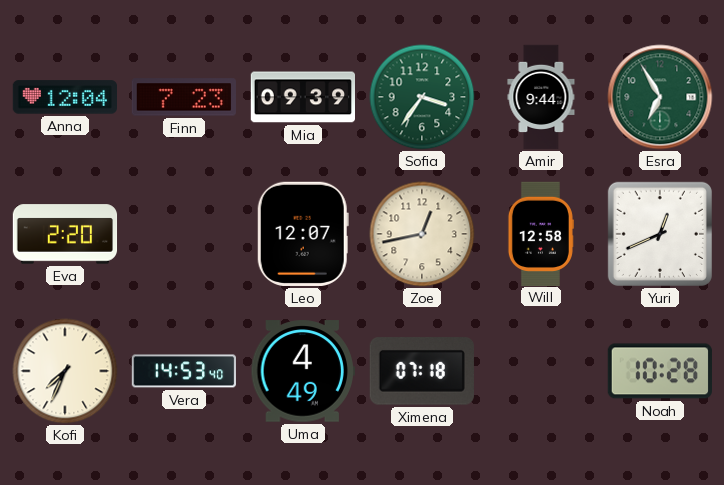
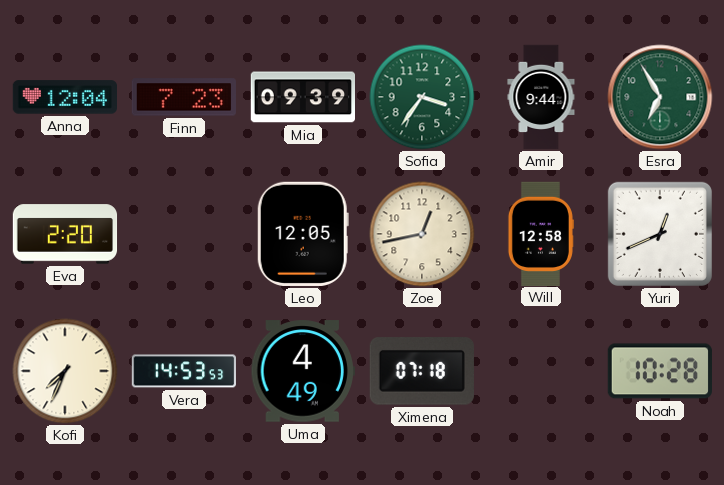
Leo: 12:07 -> 12:05 (303, 234)
Vera: 14:53:40 -> 14:53:53 (184, 371)
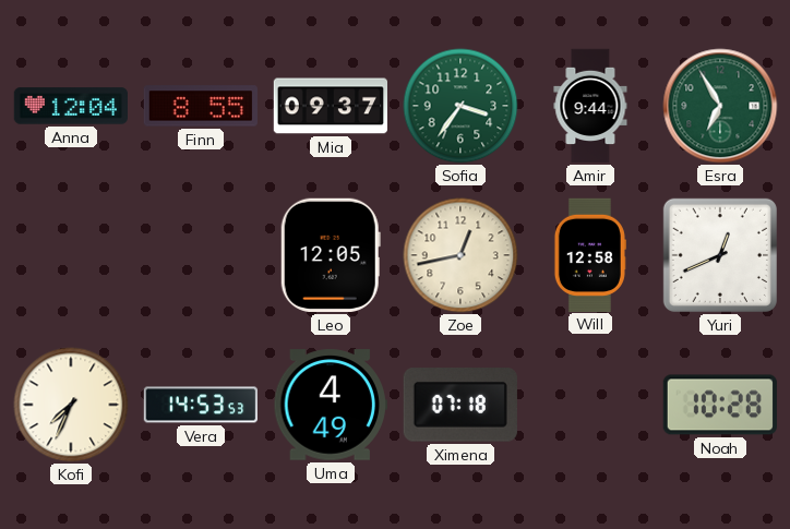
Finn: 7:23 -> 8:55 (201, 106)
Mia: 09:39 -> 09:37 (330, 106)
Eva: 2:20 -> none (65, 234)
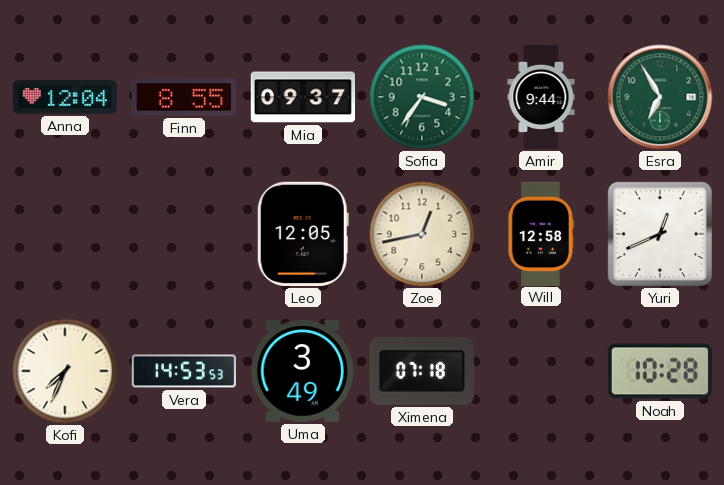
Uma: 4:49 -> 3:49 (302, 371)
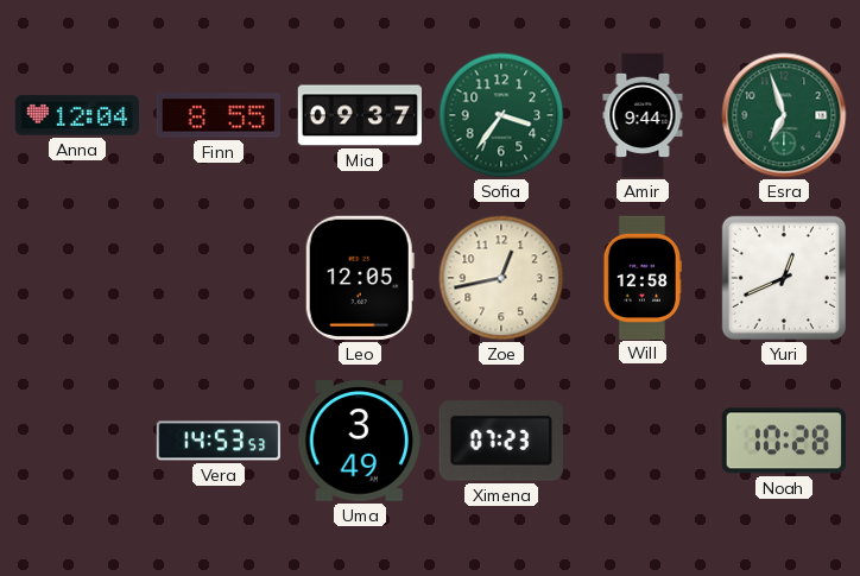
Esra: 6:55 -> 6:57 (784, 115)
Kofi: 7:34 -> none (65, 371)
Ximena: 07:18 -> 07:23 (501, 441)
